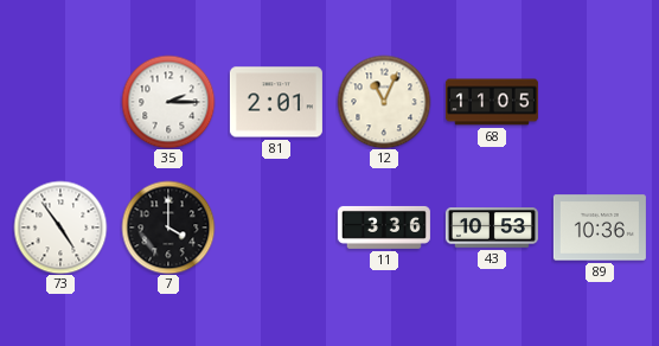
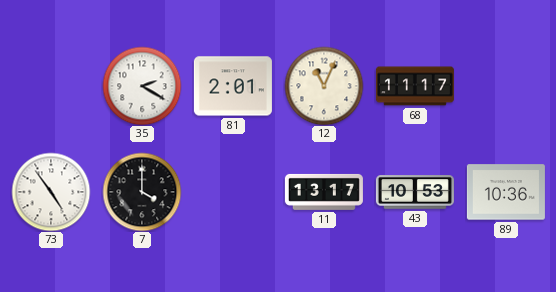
35: 2:15 -> 2:20 (142, 86)
68: 11:05 -> 11:17 (415, 86)
11: 3:36 -> 13:17 (324, 192)
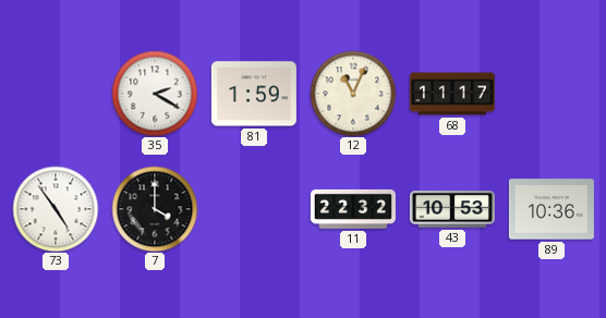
81: 2:01 -> 1:59 (254, 94)
11: 13:17 -> 22:32 (353, 209)
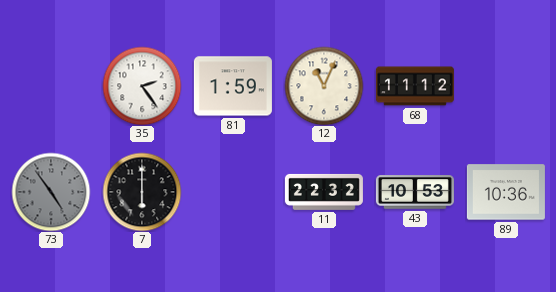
35: 2:20 -> 2:24 (142, 86)
68: 11:17 -> 11:12 (415, 86)
73 dial: white -> grey (51, 192)
7: 4:00 -> 6:00 (142, 192)
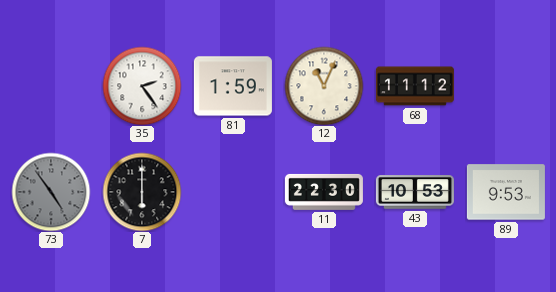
11: 22:32 -> 22:30 (324, 192)
89: 10:36 -> 9:53 (506, 192)
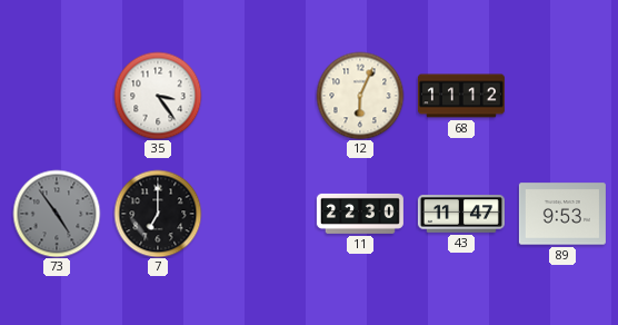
35: 2:24 -> 3:24 (158, 96)
81: 1:59 -> none (233, 86)
12: 11:04 -> 6:04 (360, 96)
7: 6:00 -> 7:00 (158, 214)
43: 10:53 -> 11:47 (461, 214)
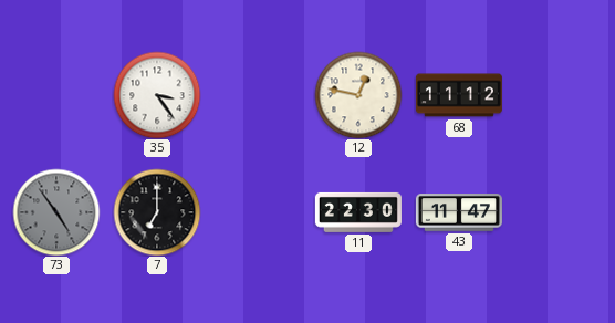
12: 6:04 -> 12:47 (358, 95)
89: 9:53 -> none (562, 214)
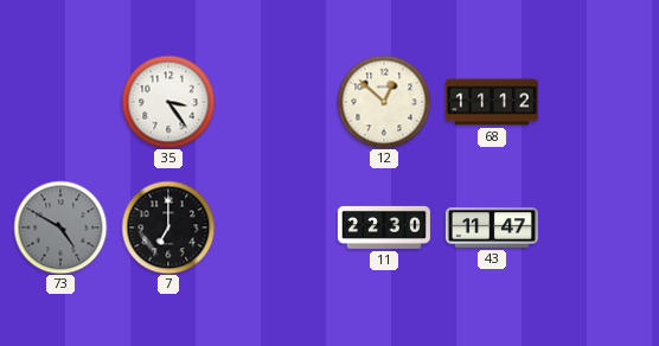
12: 12:47 -> 12:52 (384, 102)
73: 4:54 -> 4:50 (60, 228)
